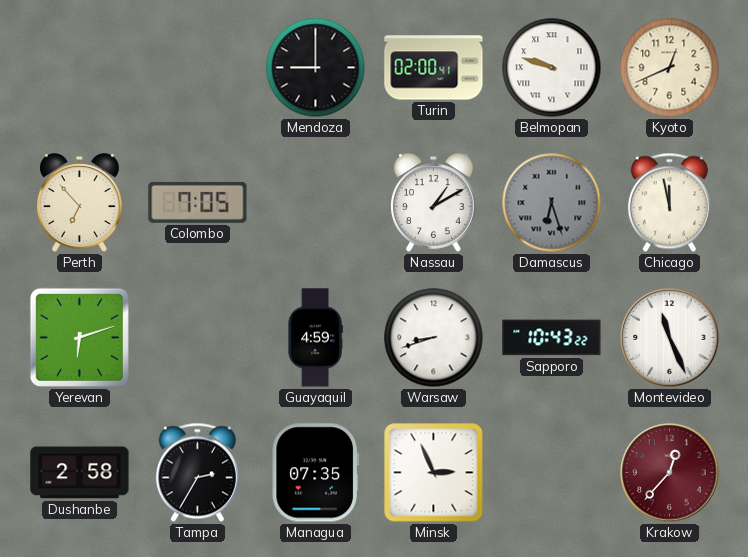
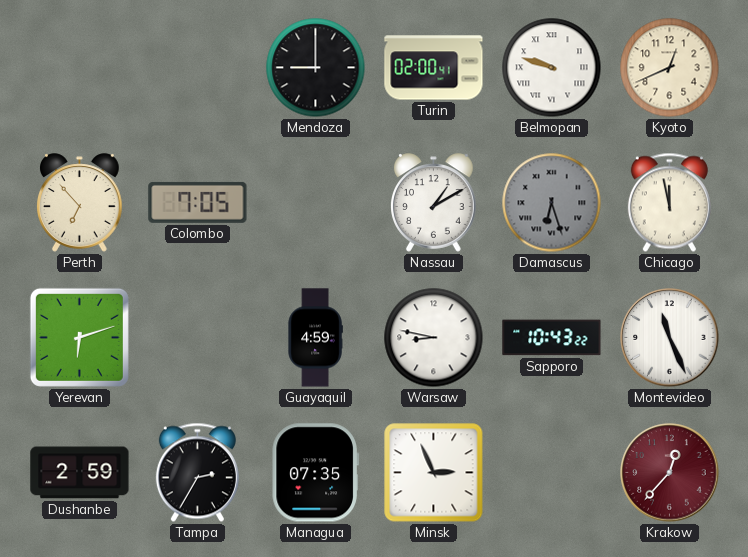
Warsaw: 8:42 -> 8:47 (434, 338)
Dushanbe: 2:58 -> 2:59 (80, 473)
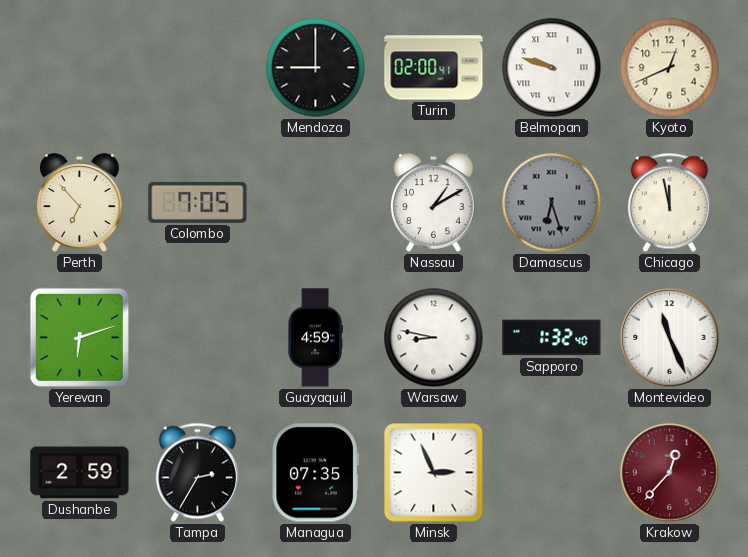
Sapporo: 10:43 -> 1:32 (552, 338)
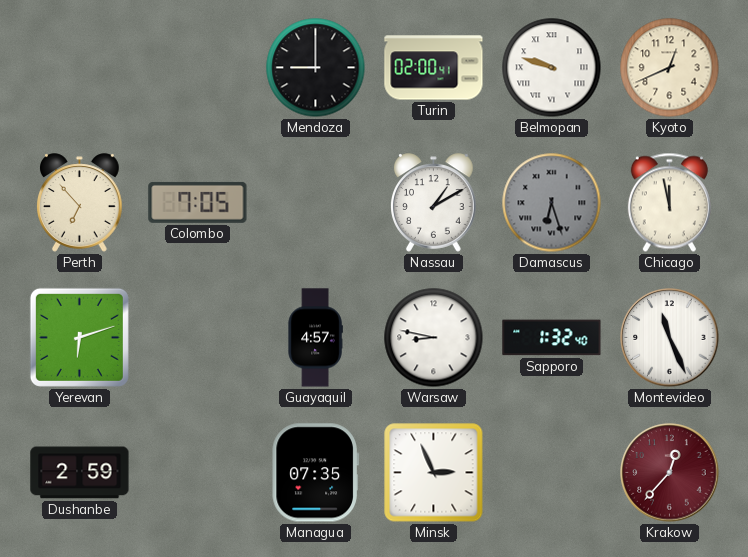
Guayaquil: 4:59 -> 4:57 (315, 338)
Tampa: 2:35 -> none (197, 473)
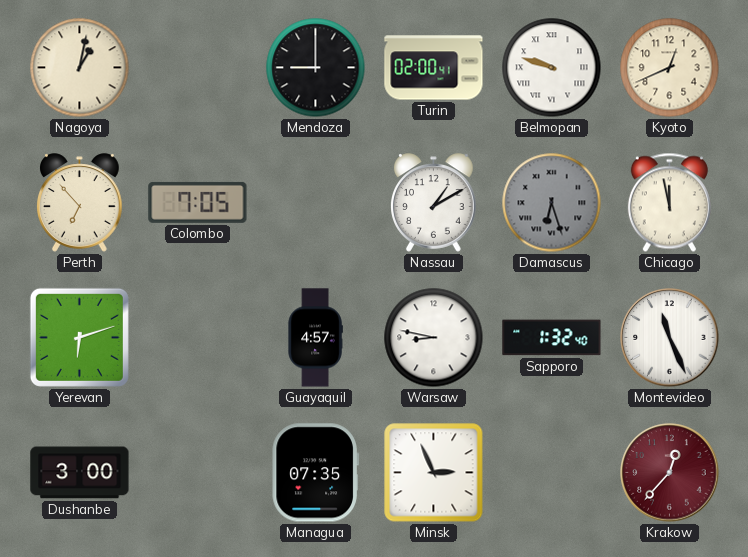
Nagoya: none -> 1:02 (80, 68)
Dushanbe: 2:59 -> 3:00 (80, 473)
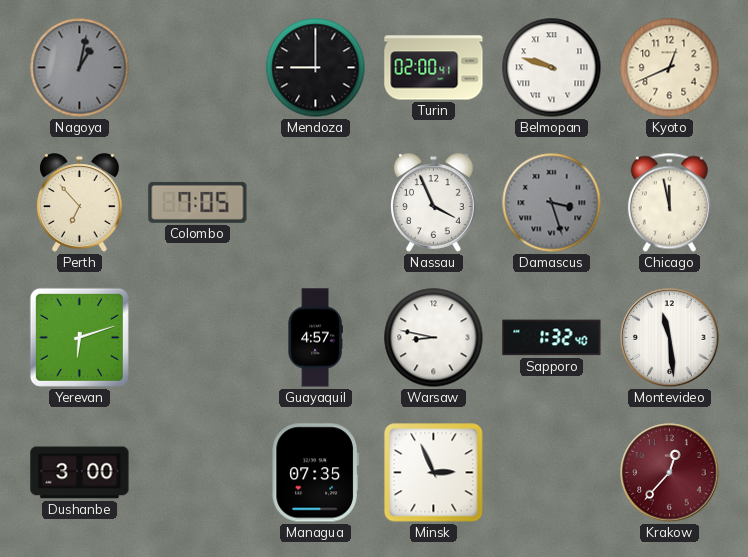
Nagoya dial: cream -> grey (80, 68)
Nassau: 1:10 -> 3:56 (434, 203)
Damascus: 6:27 -> 3:27 (552, 203)
Montevideo: 11:26 -> 11:29 (670, 338)
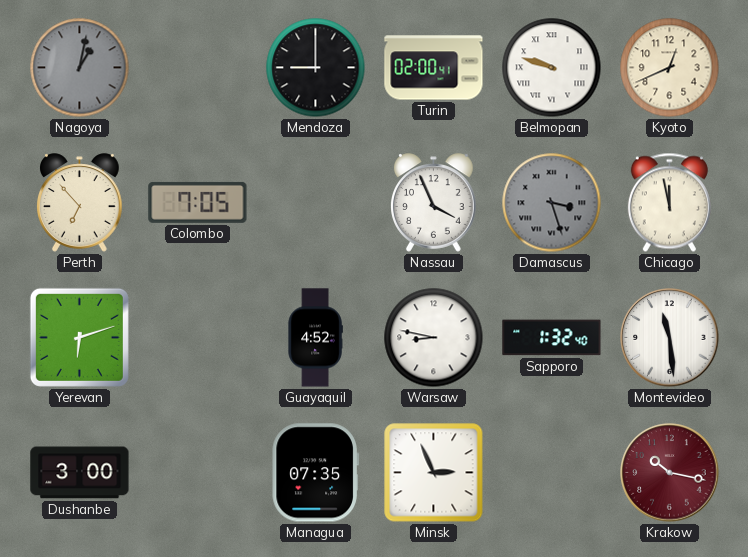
Guayaquil: 4:57 -> 4:52 (315, 338)
Krakow: 12:37 -> 10:17 (670, 473)
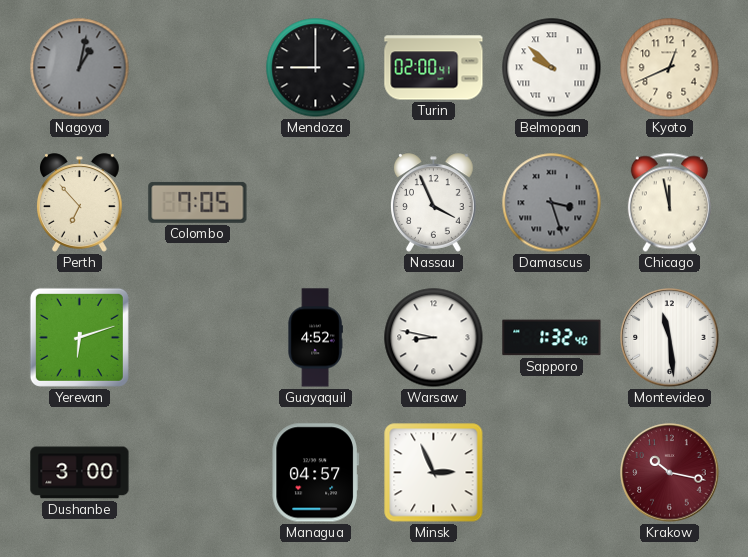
Belmopan: 9:48 -> 9:52 (552, 68)
Managua: 07:35 -> 04:57 (315, 473)
